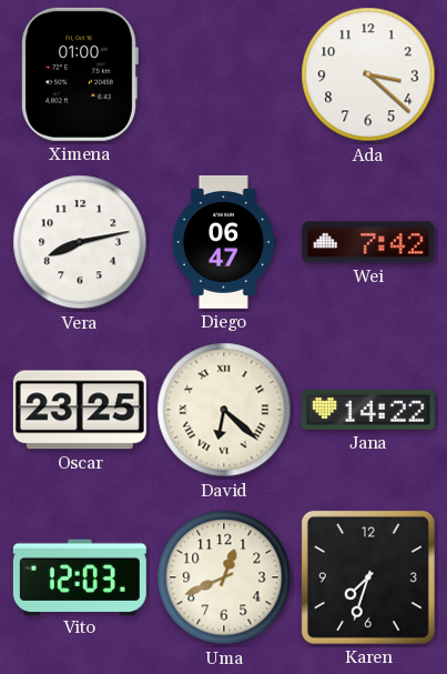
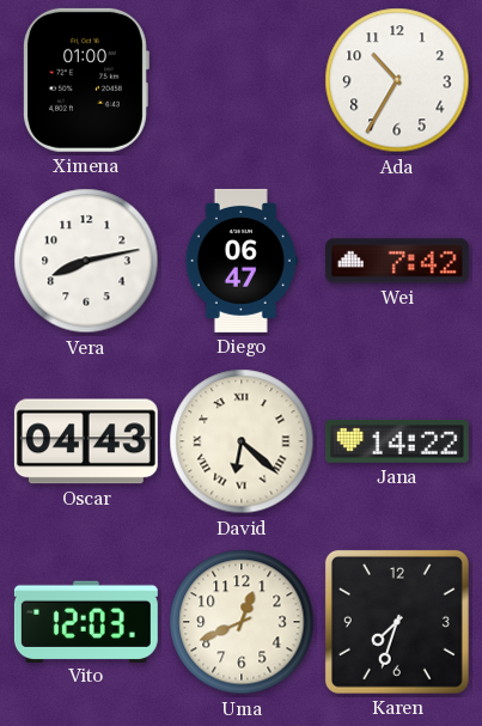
Ada: 3:22 -> 10:35 (397, 80)
Oscar: 23:25 -> 04:43 (86, 441)
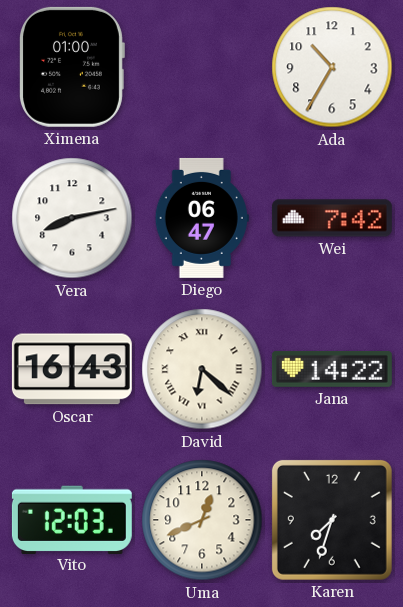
Oscar: 04:43 -> 16:43 (72, 369)
